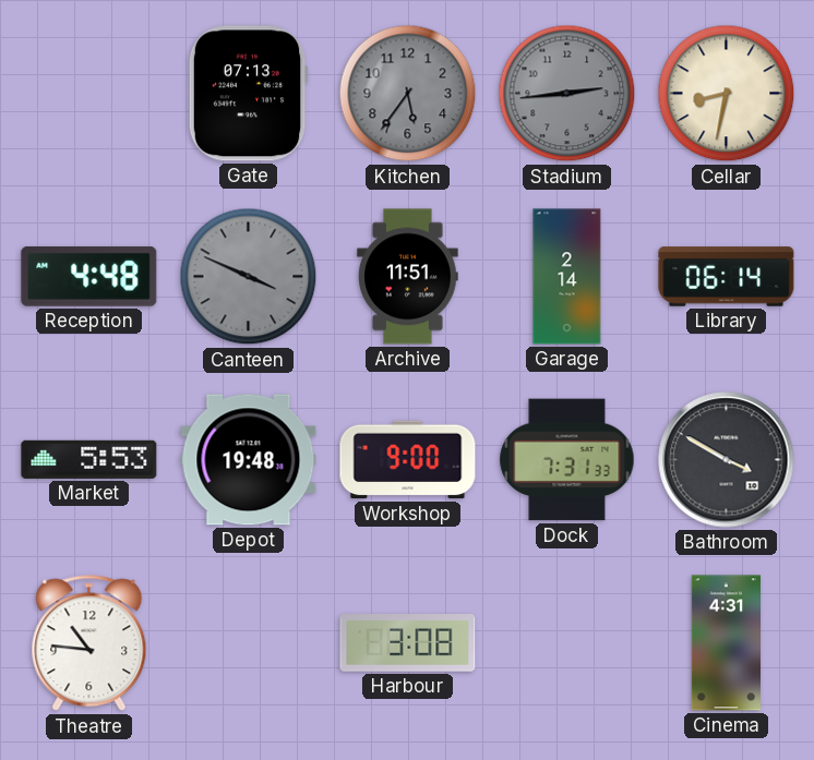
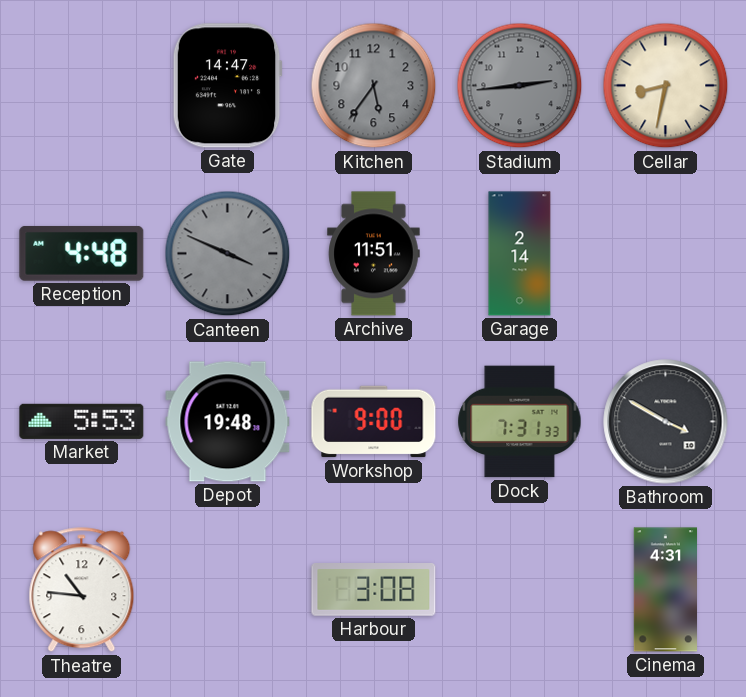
Gate: 07:13 -> 14:47 (227, 86)
Library: 06:14 -> none (727, 277)
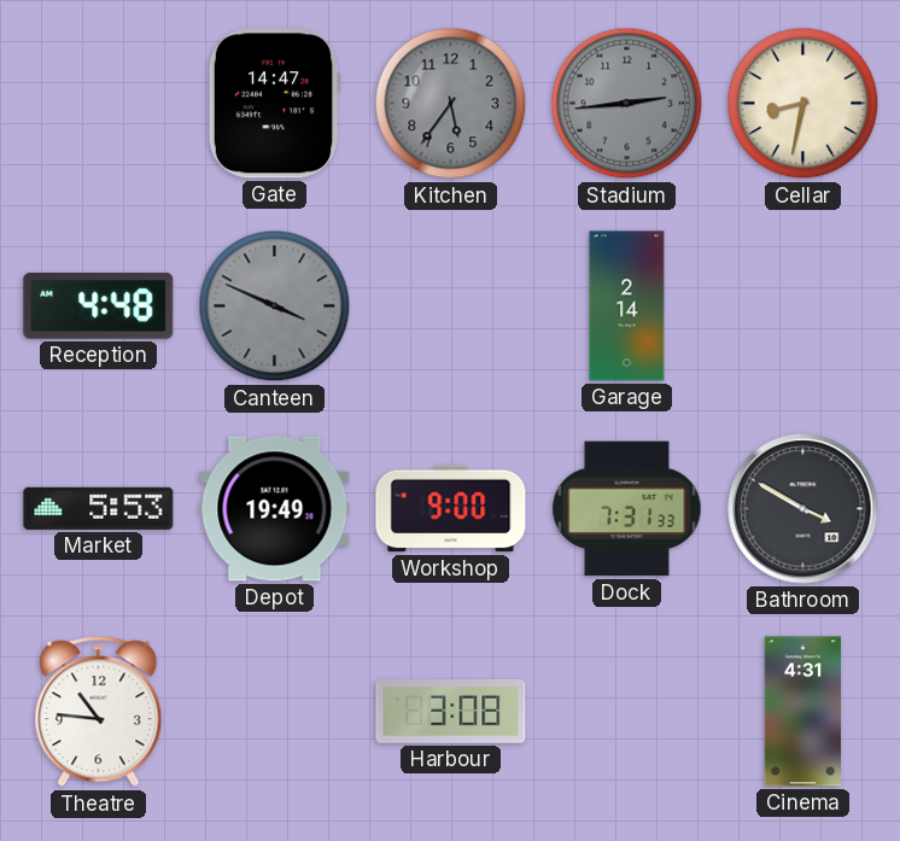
Archive: 11:51 -> none (374, 254)
Depot: 19:48 -> 19:49 (275, 509)
